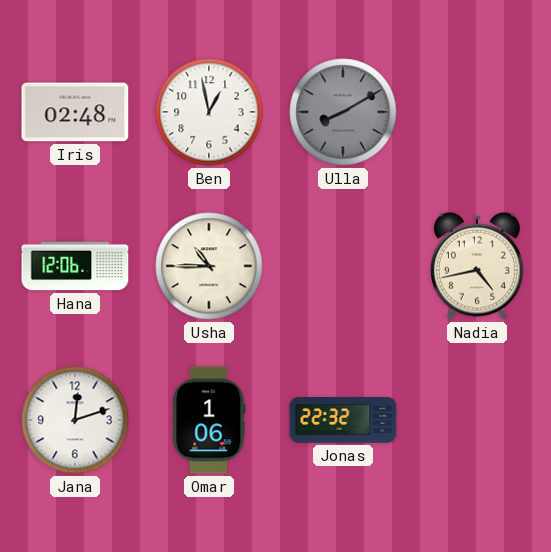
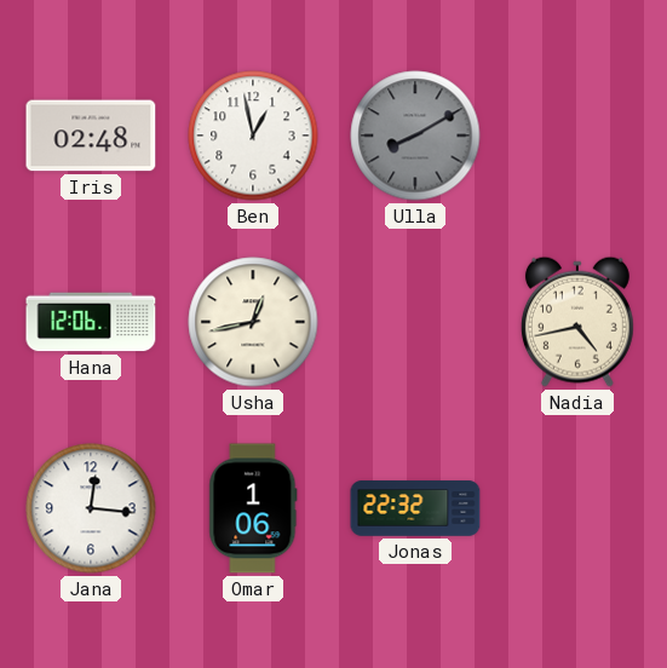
Usha: 10:45 -> 12:43 (253, 322)
Jana: 12:12 -> 12:16 (91, 508)
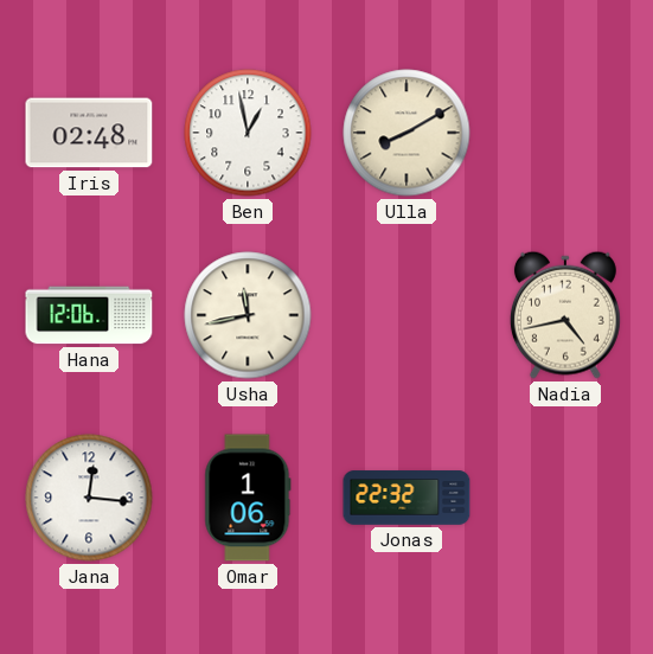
Ulla dial: grey -> cream (406, 133)
Usha: 12:43 -> 11:43 (248, 315)
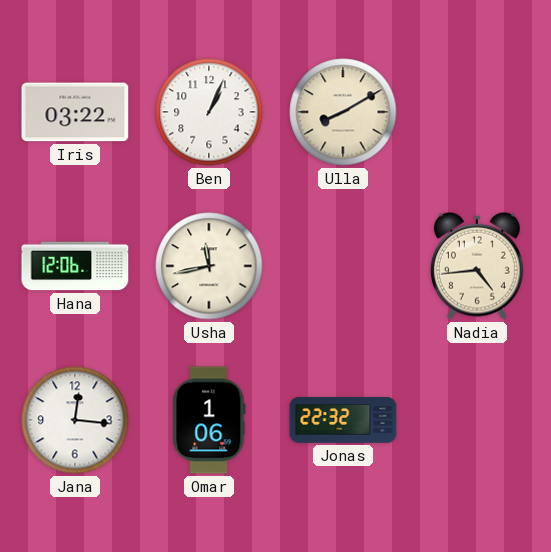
Iris: 02:48 -> 03:22 (75, 112)
Ben: 12:58 -> 1:04 (209, 112)
Nadia: 4:43 -> 4:44 (477, 266)
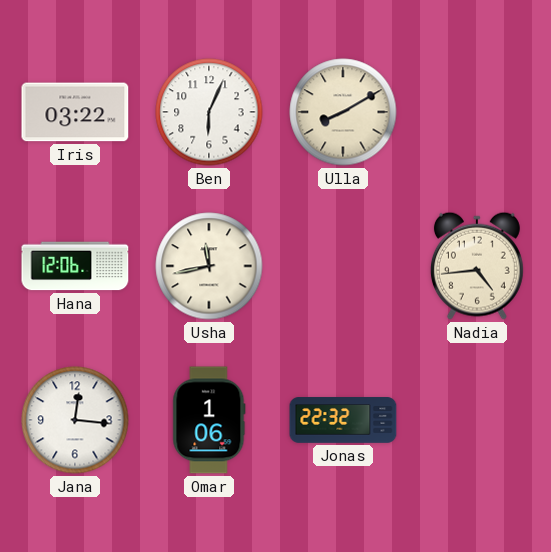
Ben: 1:04 -> 6:04 (209, 112)
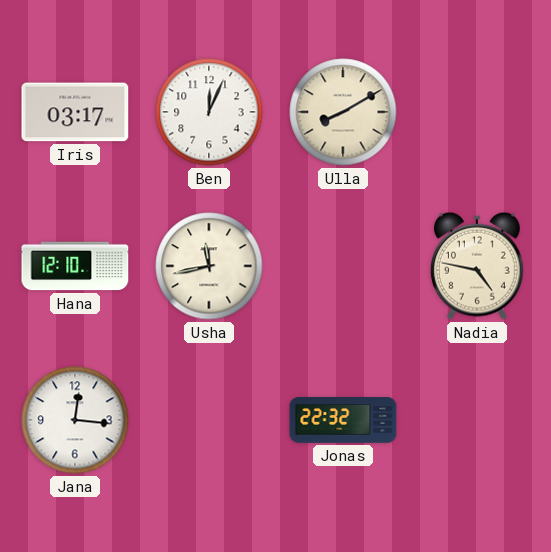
Iris: 03:22 -> 03:17 (75, 112)
Ben: 6:04 -> 12:04 (209, 112)
Hana: 12:06 -> 12:10 (75, 266)
Nadia: 4:44 -> 4:47 (477, 266)
Omar: 1:06 -> none (209, 420)
